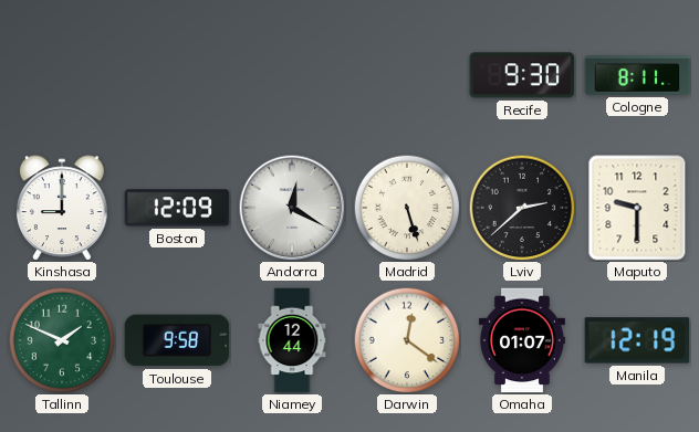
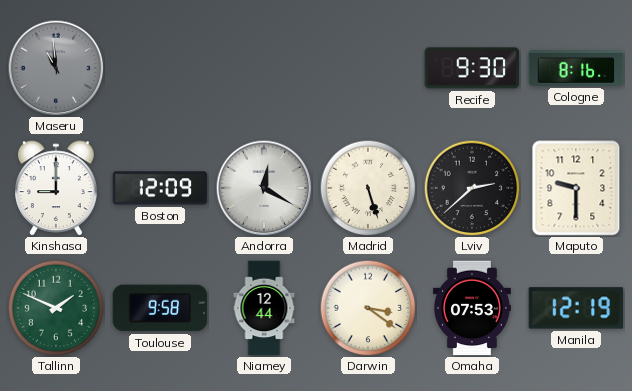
Maseru: none -> 10:59 (56, 68)
Cologne: 8:11 -> 8:16 (576, 69)
Darwin: 12:21 -> 3:21 (368, 308)
Omaha: 01:07 -> 07:53 (472, 308)
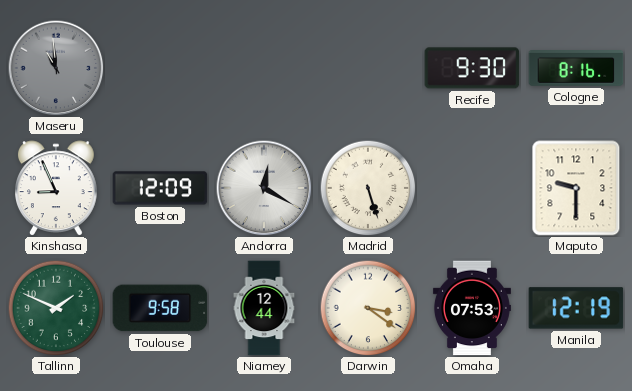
Kinshasa: 9:00 -> 8:56 (57, 188)
Lviv: 2:38 -> none (472, 188)
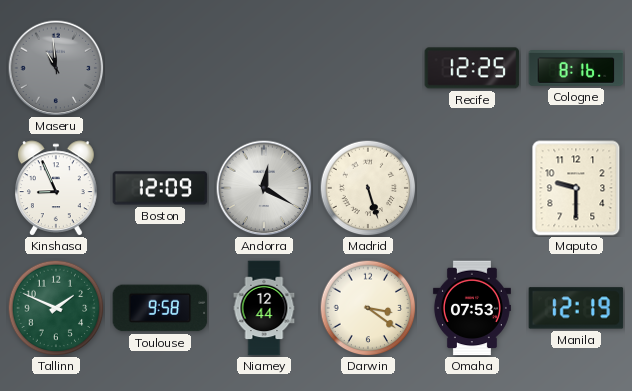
Recife: 9:30 -> 12:25 (472, 68)
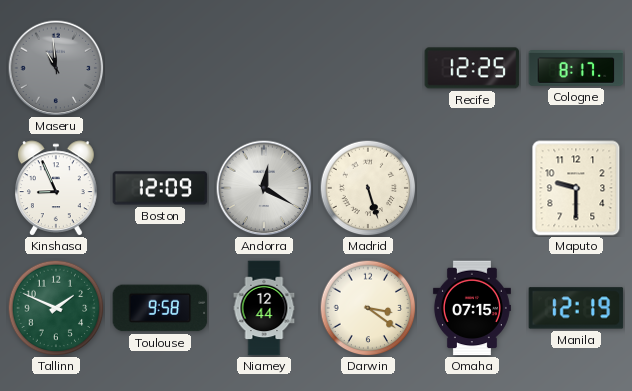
Cologne: 8:16 -> 8:17 (576, 69)
Omaha: 07:53 -> 07:15 (472, 308)
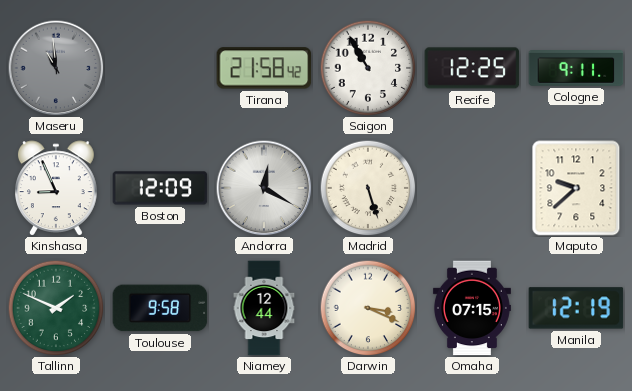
Tirana: none -> 21:58 (264, 68)
Saigon: none -> 10:55 (368, 68)
Cologne: 8:17 -> 9:11 (576, 69)
Maputo: 9:30 -> 9:38 (576, 188)
Darwin: 3:21 -> 3:19 (368, 308)
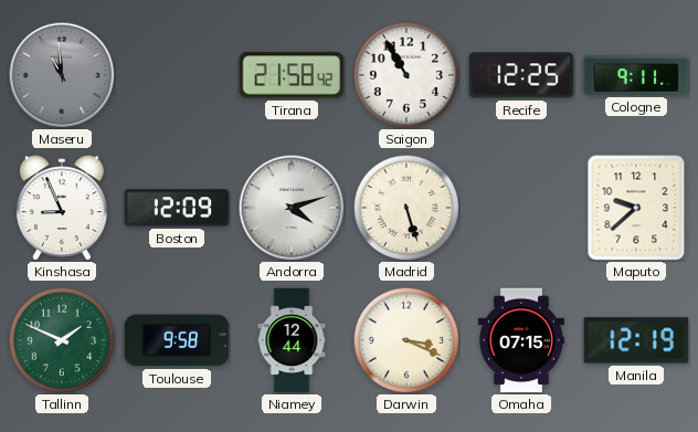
Andorra: 12:20 -> 4:12 (292, 208)
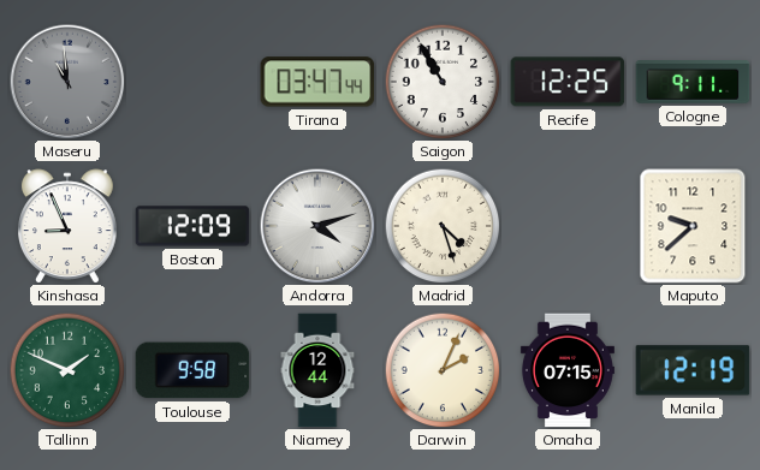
Tirana: 21:58 -> 03:47 (317, 82)
Madrid: 5:27 -> 4:27 (443, 226)
Darwin: 3:19 -> 2:04 (443, 370)
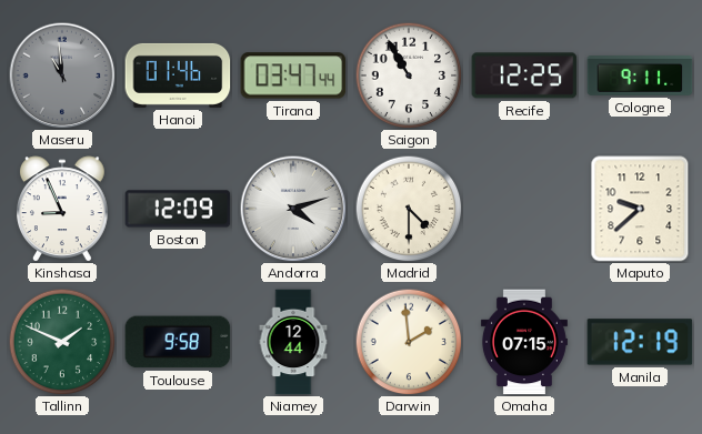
Hanoi: none -> 01:46 (178, 75)
Madrid: 4:27 -> 4:30 (409, 209)
Darwin: 2:04 -> 1:59 (409, 342)
